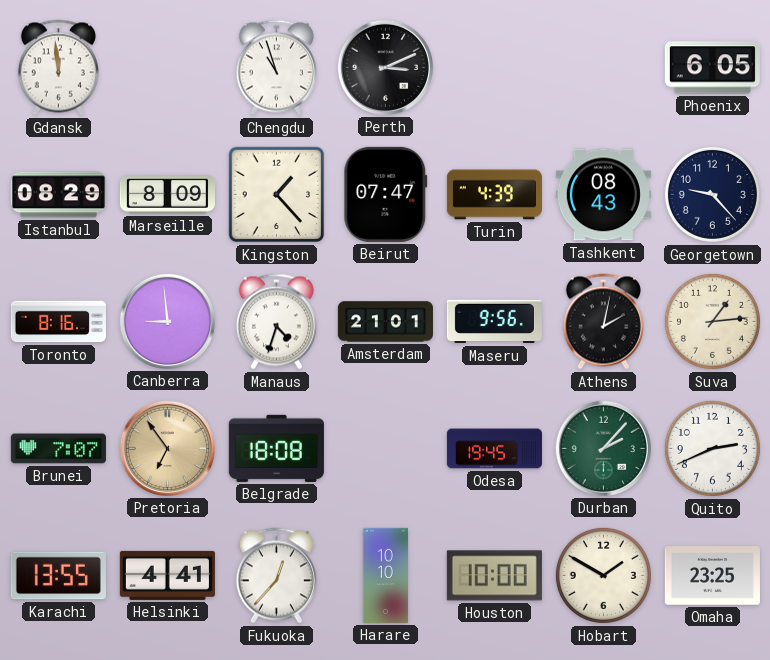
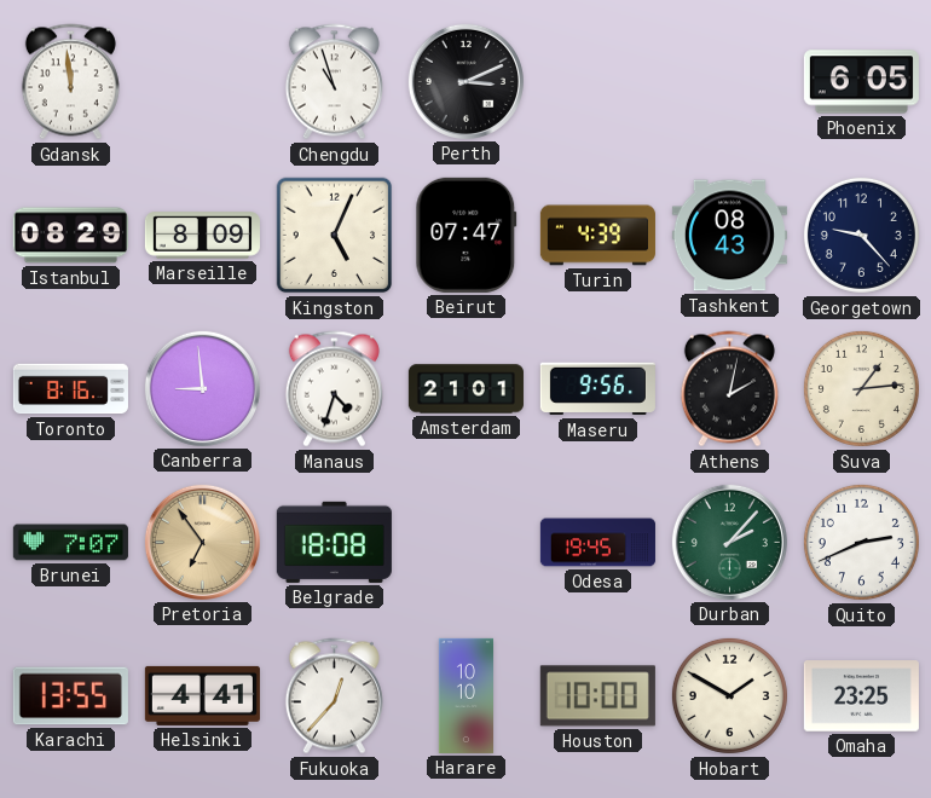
Kingston: 1:23 -> 5:04 (335, 236)
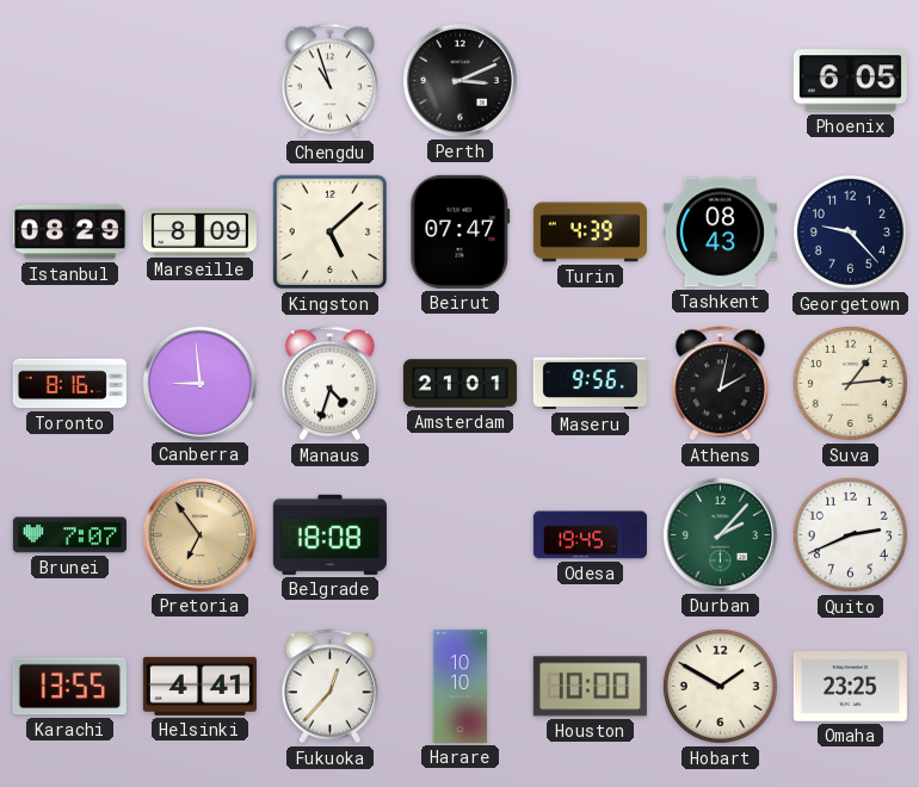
Gdansk: 11:59 -> none (70, 82)
Kingston: 5:04 -> 5:08 (331, 233)
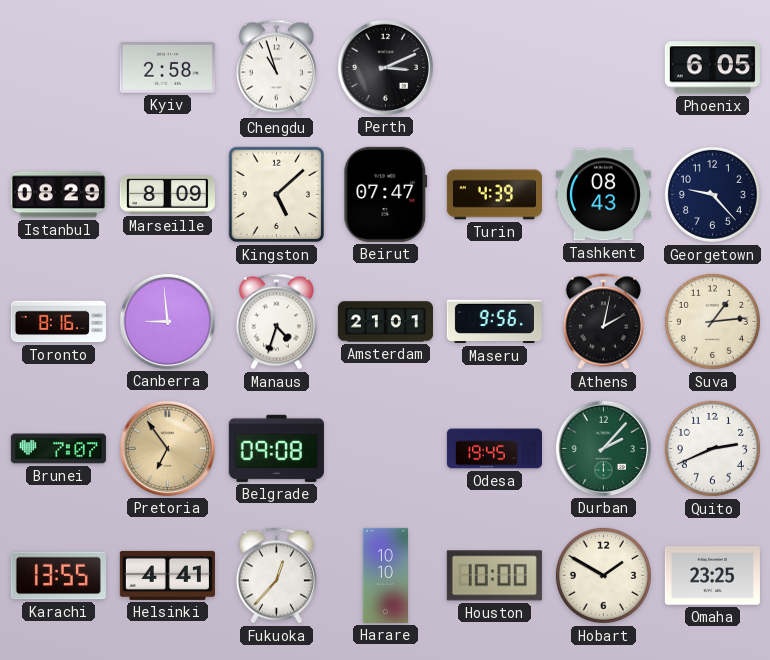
Kyiv: none -> 2:58 (167, 68)
Belgrade: 18:08 -> 09:08 (276, 448)
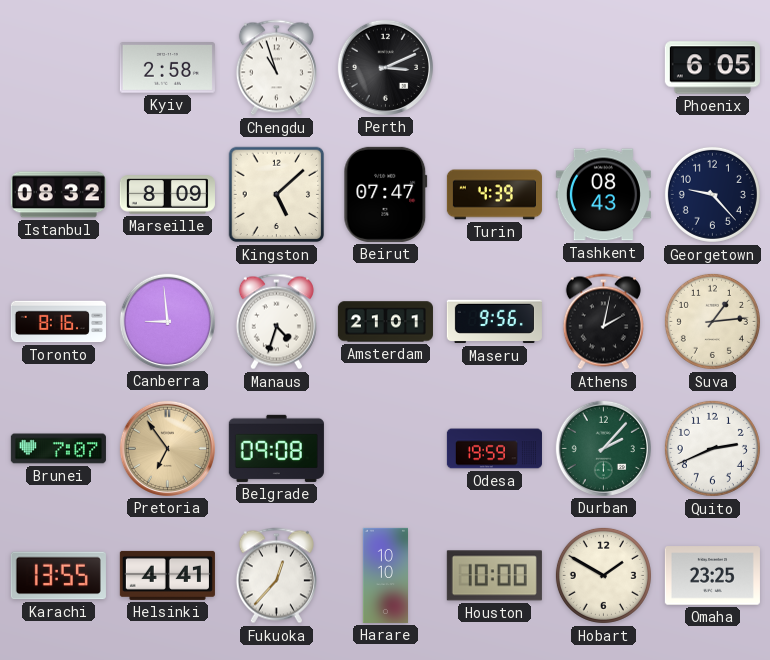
Istanbul: 08:29 -> 08:32 (58, 195)
Odesa: 19:45 -> 19:59 (494, 449)
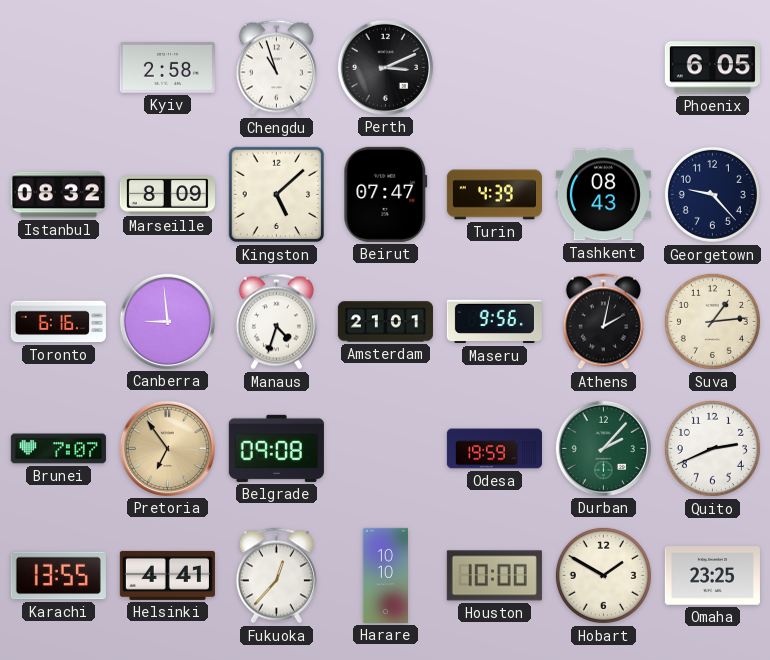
Toronto: 8:16 -> 6:16 (58, 322)
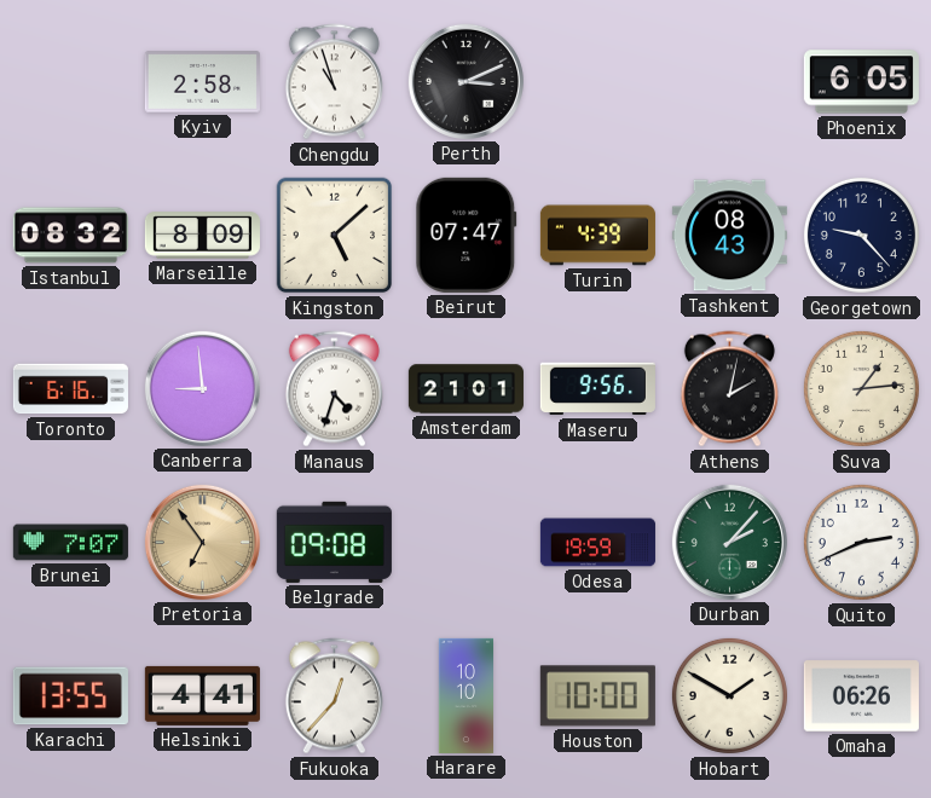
Omaha: 23:25 -> 06:26 (861, 696)
